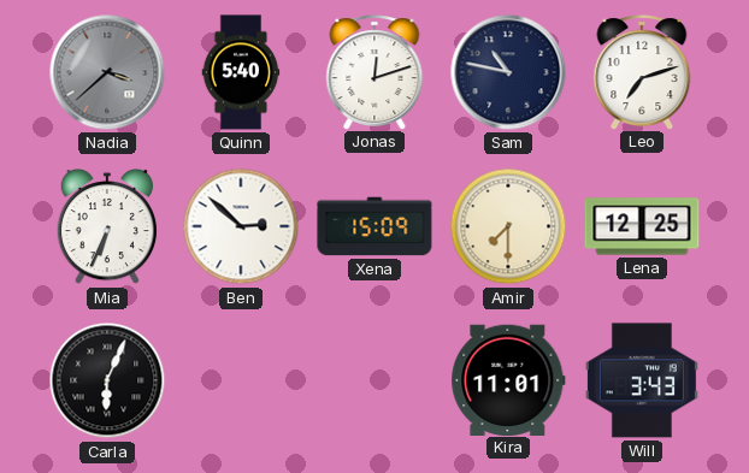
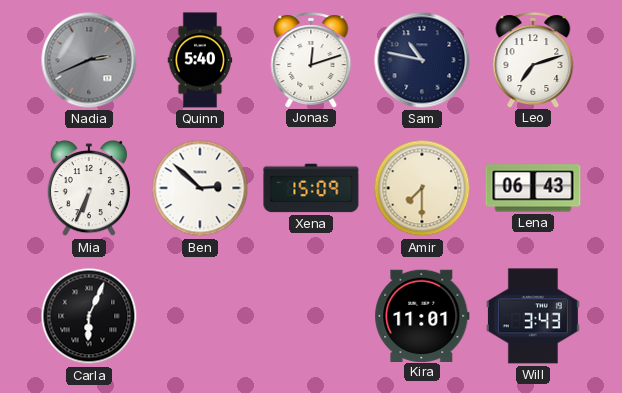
Nadia: 3:38 -> 2:41 (89, 60)
Lena: 12:25 -> 06:43 (533, 188)
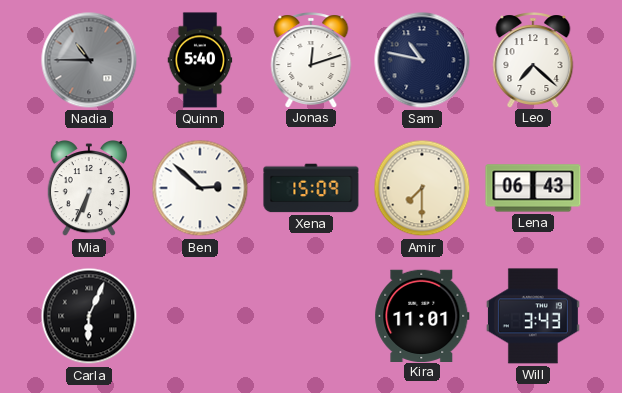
Nadia: 2:41 -> 10:45 (89, 60)
Leo: 7:12 -> 7:22 (533, 60)
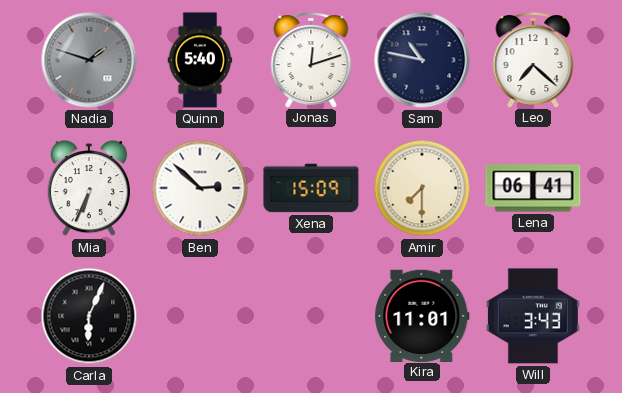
Nadia: 10:45 -> 1:48 (89, 60)
Lena: 06:43 -> 06:41 (533, 188)
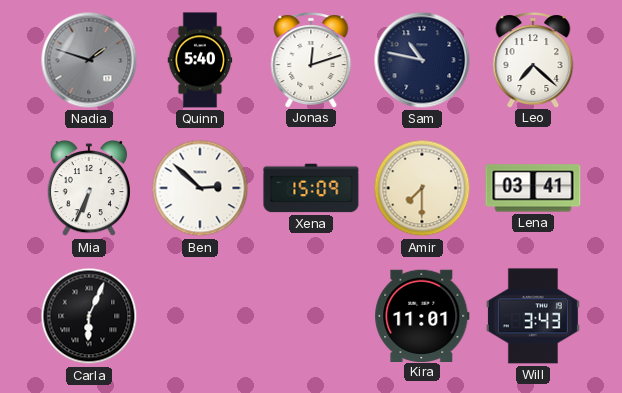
Lena: 06:41 -> 03:41 (533, 188)
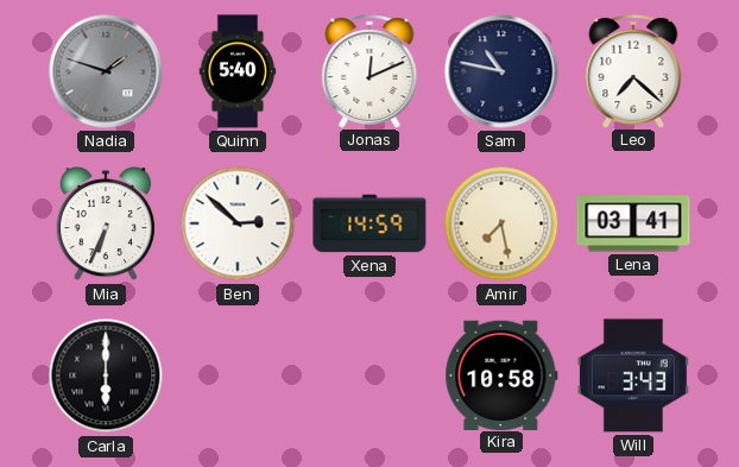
Jonas: 12:12 -> 12:11 (369, 71)
Xena: 15:09 -> 14:59 (369, 223)
Amir: 7:30 -> 7:28 (501, 223)
Carla: 6:04 -> 6:00 (106, 376)
Kira: 11:01 -> 10:58 (501, 374)
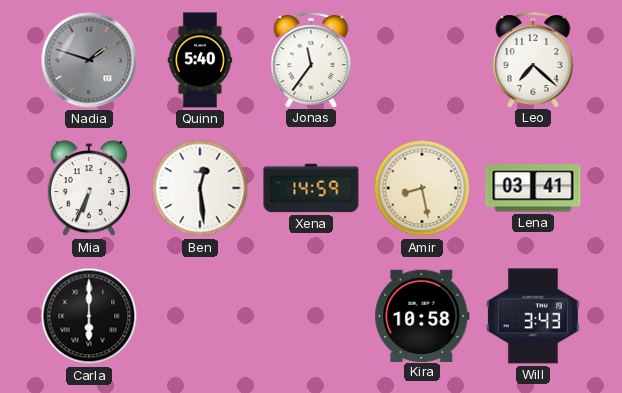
Jonas: 12:11 -> 11:36 (311, 60)
Sam: 10:47 -> none (501, 71)
Ben: 2:52 -> 12:29 (200, 188)
Amir: 7:28 -> 8:28 (422, 188)
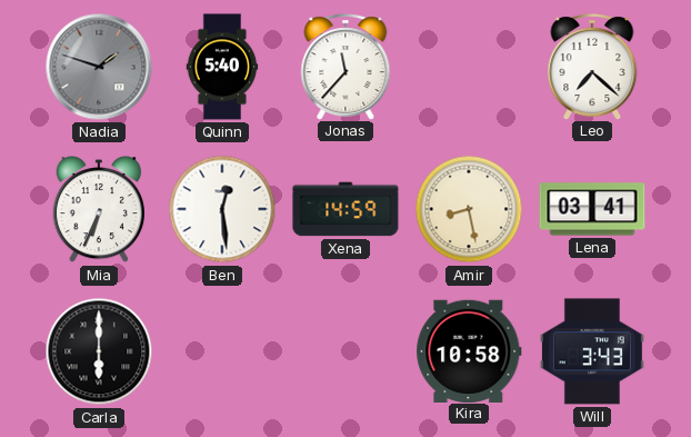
Jonas: 11:36 -> 11:37 (345, 67)
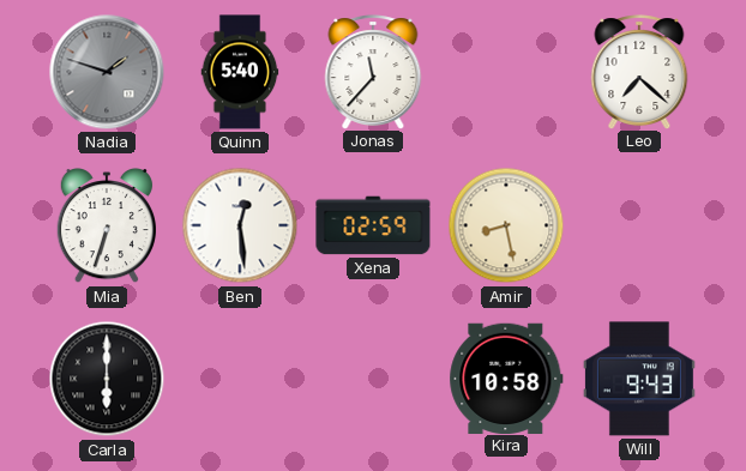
Mia: 6:34 -> 6:33 (106, 227)
Xena: 14:59 -> 02:59 (373, 225)
Lena: 03:41 -> none (592, 209)
Will: 3:43 -> 9:43 (639, 379)
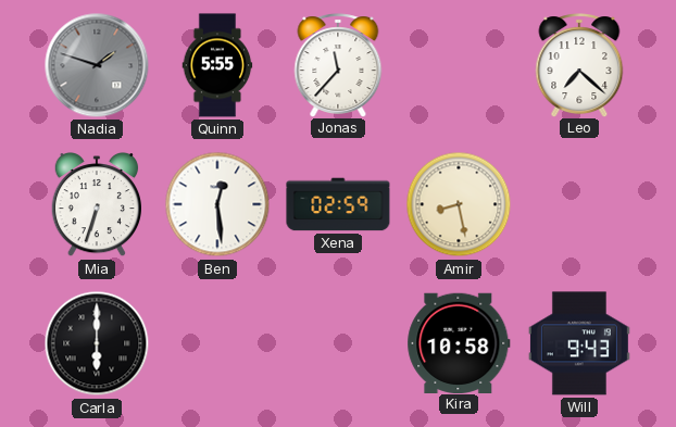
Quinn: 5:40 -> 5:55 (217, 65)
